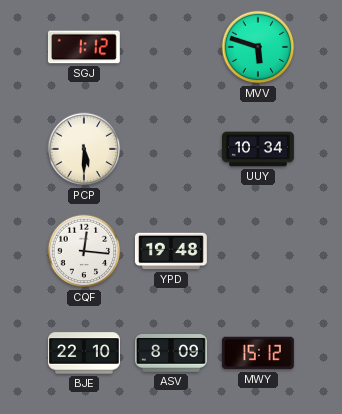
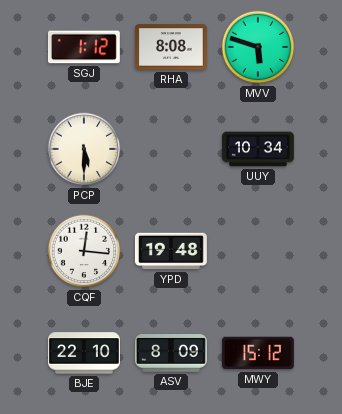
RHA: none -> 8:08 (172, 47)
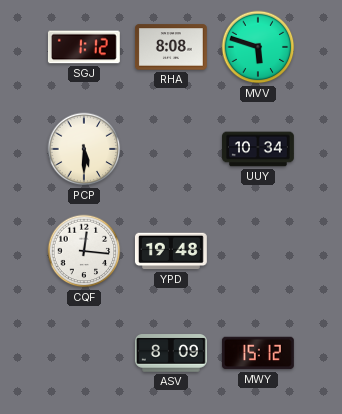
BJE: 22:10 -> none (84, 353)
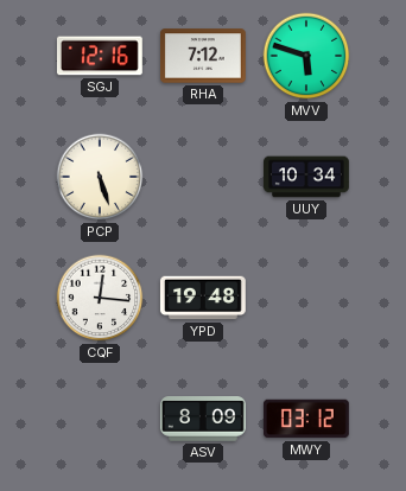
SGJ: 1:12 -> 12:16 (100, 56)
RHA: 8:08 -> 7:12 (204, 56)
PCP: 5:30 -> 5:27 (100, 177)
MWY: 15:12 -> 03:12 (306, 419)
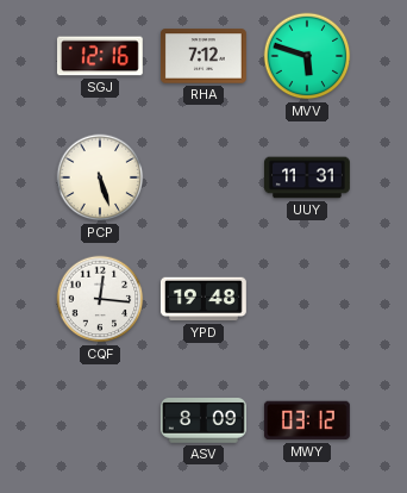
UUY: 10:34 -> 11:31 (308, 177)
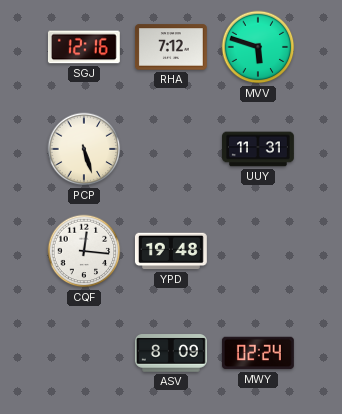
MWY: 03:12 -> 02:24 (258, 353)
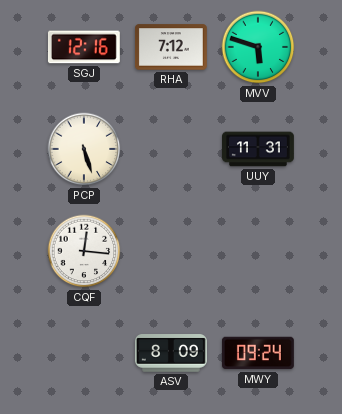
YPD: 19:48 -> none (171, 251)
MWY: 02:24 -> 09:24 (258, 353)
